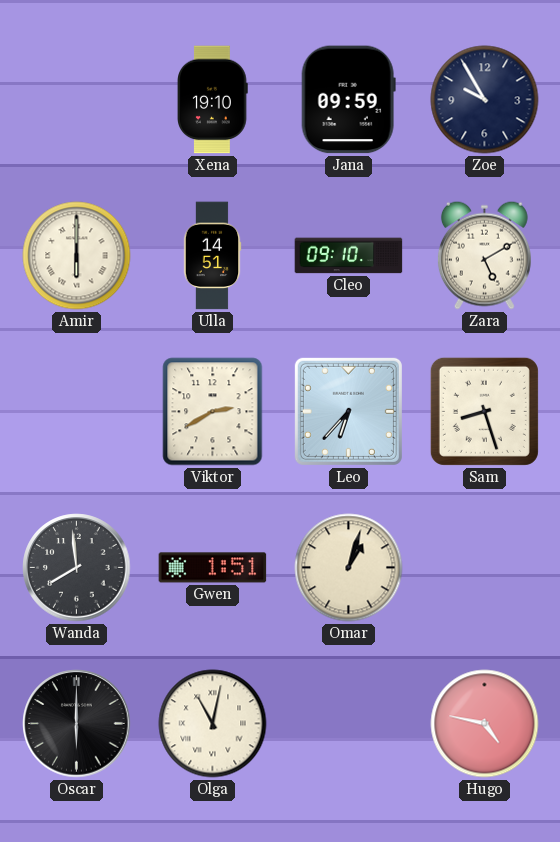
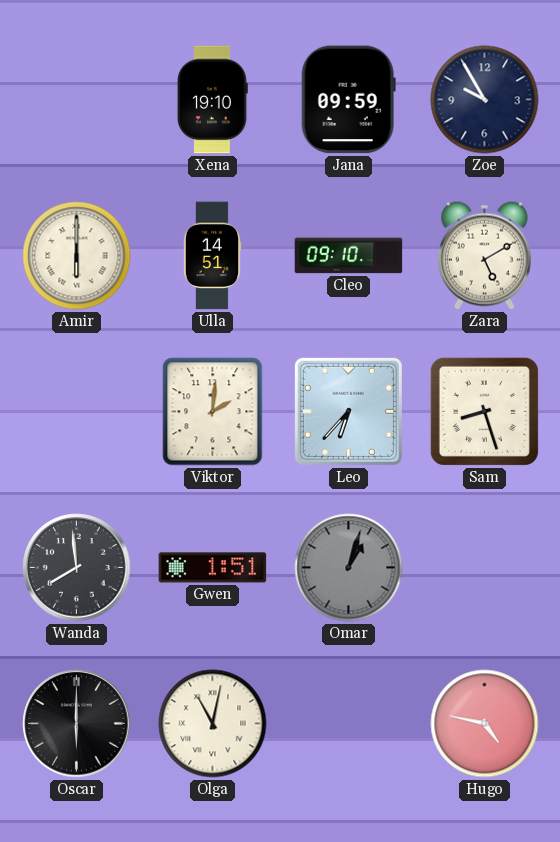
Viktor: 2:40 -> 2:01 (213, 412)
Omar dial: cream -> grey (349, 568)
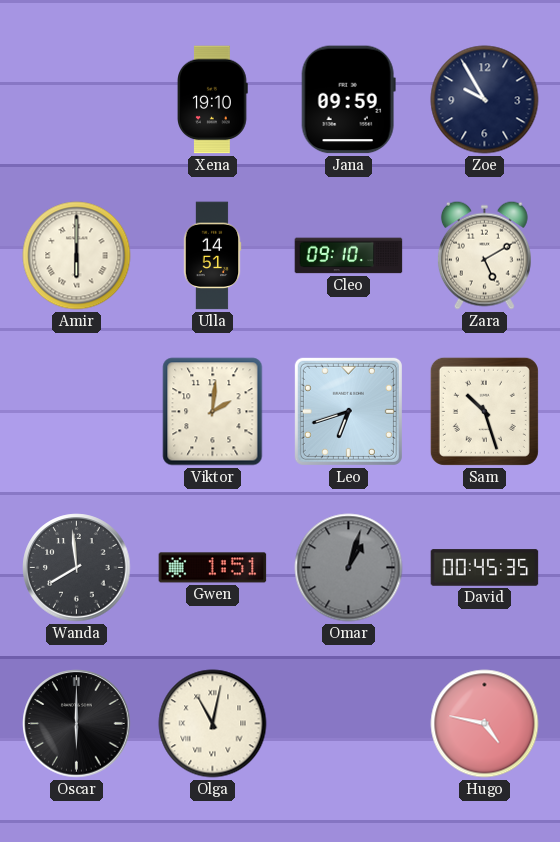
Leo: 6:37 -> 6:42 (348, 411)
Sam: 8:27 -> 10:27 (484, 411)
David: none -> 00:45 (485, 568)
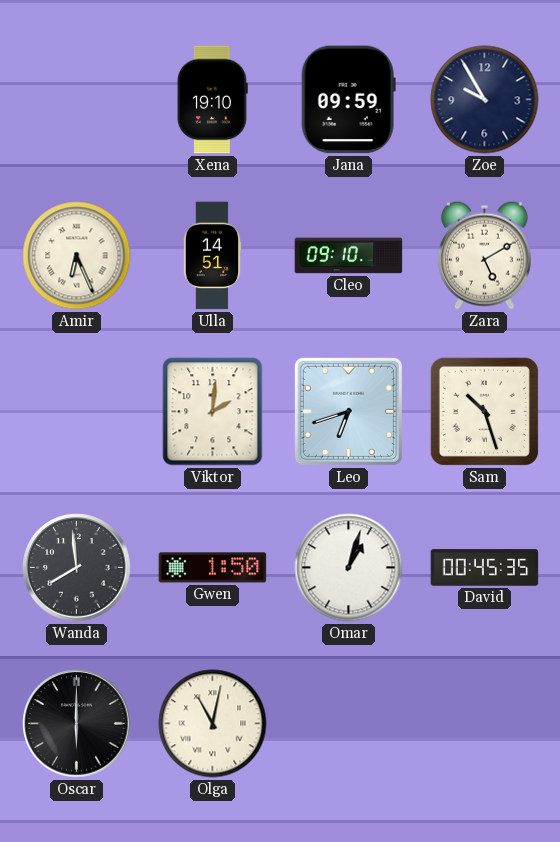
Amir: 6:00 -> 6:26 (77, 256)
Gwen: 1:51 -> 1:50 (213, 568)
Omar dial: grey -> white (349, 568)
Hugo: 4:47 -> none (485, 724)
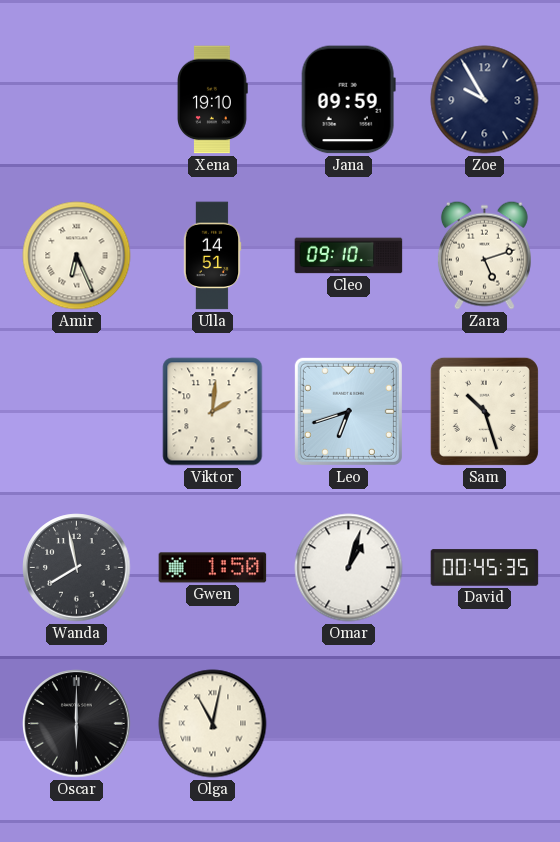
Zara: 5:10 -> 5:12 (484, 255)
Wanda: 7:59 -> 7:58 (77, 568)
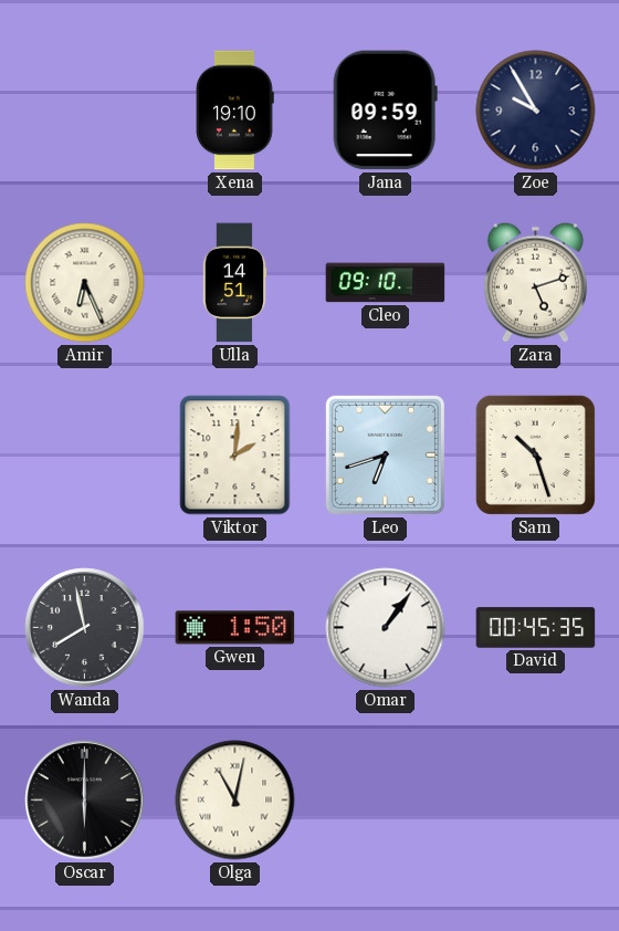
Omar: 1:03 -> 1:06 (386, 628)
